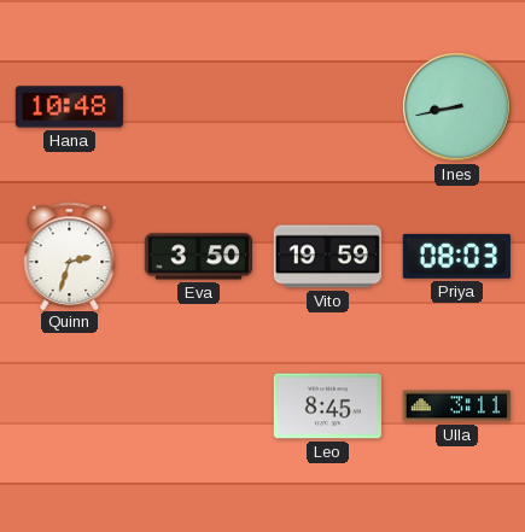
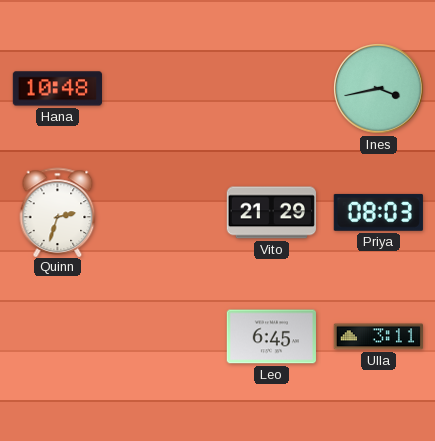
Ines: 8:43 -> 3:43 (379, 89)
Eva: 3:50 -> none (198, 257)
Vito: 19:59 -> 21:29 (271, 213)
Leo: 8:45 -> 6:45 (271, 337)
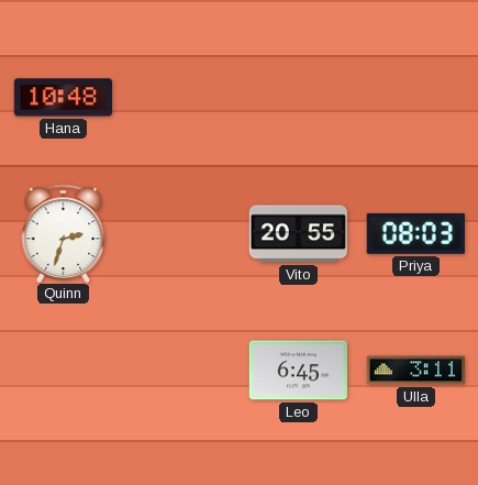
Ines: 3:43 -> none (379, 89)
Vito: 21:29 -> 20:55 (298, 234)
